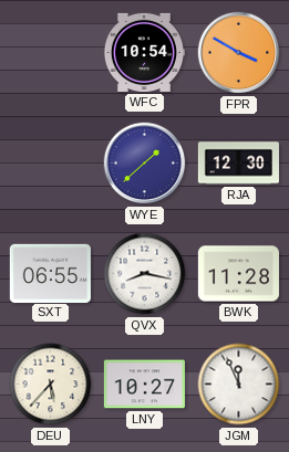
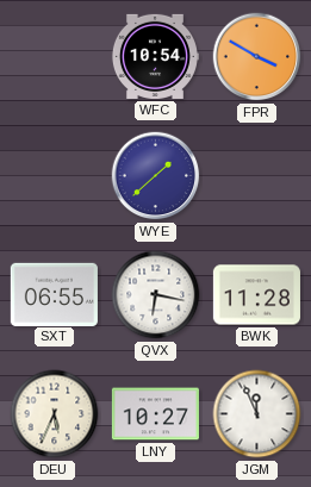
RJA: 12:30 -> none (238, 164)
QVX: 8:17 -> 6:17 (156, 295)
DEU: 5:37 -> 5:34 (55, 414)
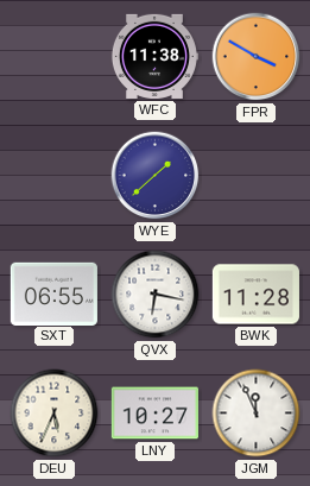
WFC: 10:54 -> 11:38 (154, 56)
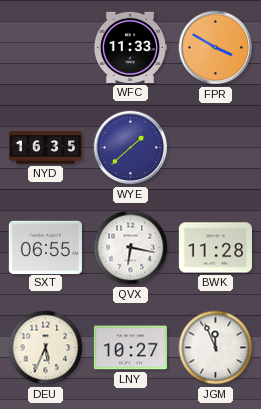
WFC: 11:38 -> 11:33 (130, 47)
NYD: none -> 16:35 (45, 148)
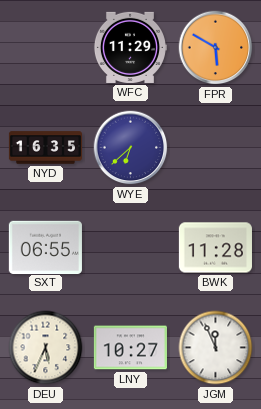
WFC: 11:33 -> 11:29 (130, 47)
FPR: 3:50 -> 5:50 (216, 48)
WYE: 1:38 -> 6:38 (131, 148)
QVX: 6:17 -> none (131, 248)
